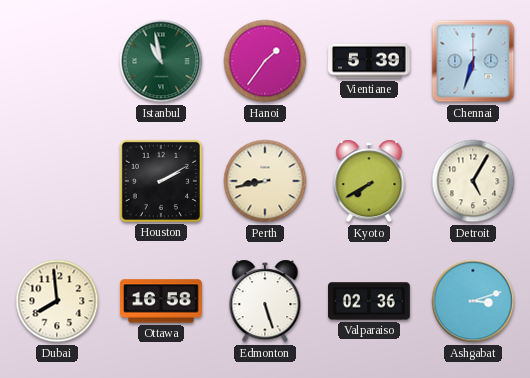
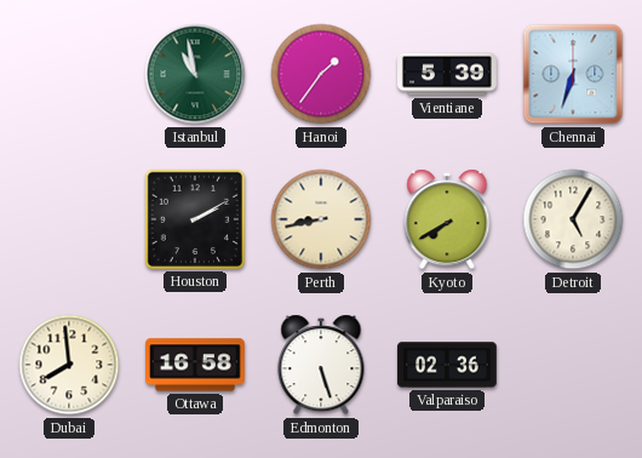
Ashgabat: 3:12 -> none (473, 301)
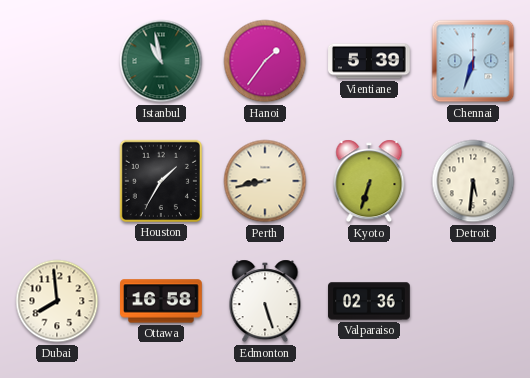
Houston: 2:10 -> 1:35 (161, 181)
Kyoto: 7:40 -> 6:33 (369, 181)
Detroit: 5:05 -> 5:31 (473, 181)
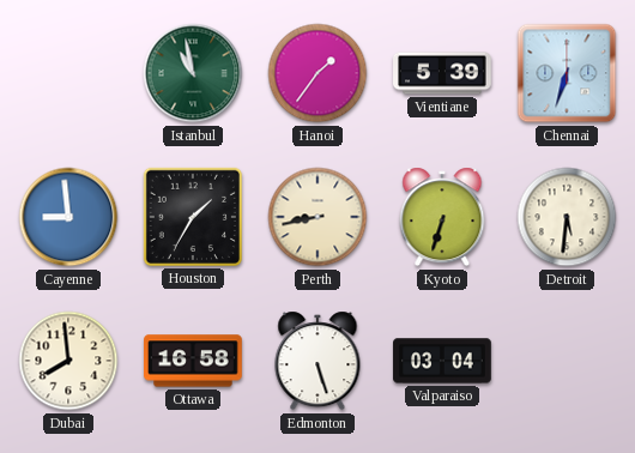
Cayenne: none -> 8:59 (68, 217)
Valparaiso: 02:36 -> 03:04 (442, 361)
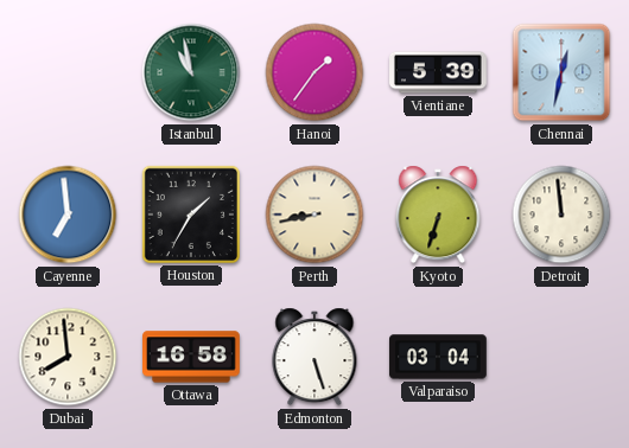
Chennai: 6:33 -> 12:32 (561, 72)
Cayenne: 8:59 -> 6:59 (68, 215)
Detroit: 5:31 -> 11:59 (561, 215)
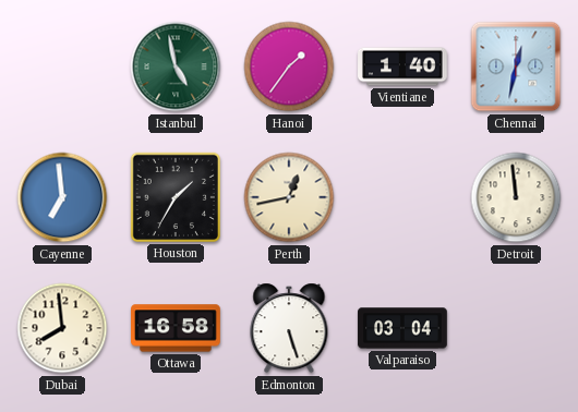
Istanbul: 10:58 -> 4:58 (176, 66)
Vientiane: 5:39 -> 1:40 (402, 66)
Perth: 8:43 -> 12:43 (289, 197)
Kyoto: 6:33 -> none (438, 215)
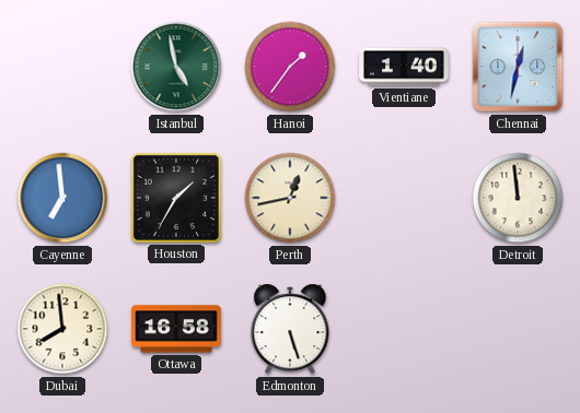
Valparaiso: 03:04 -> none (402, 328)
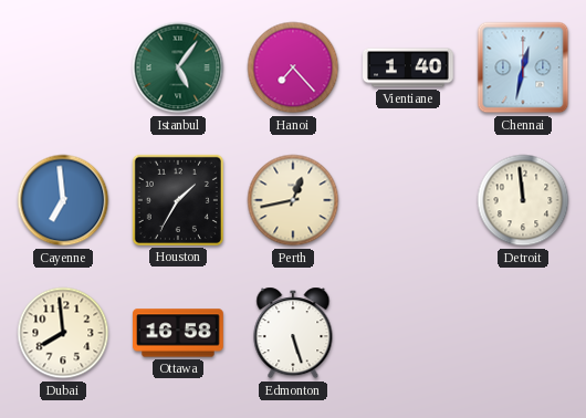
Istanbul: 4:58 -> 5:06 (178, 67)
Hanoi: 1:36 -> 7:23 (293, 67)
